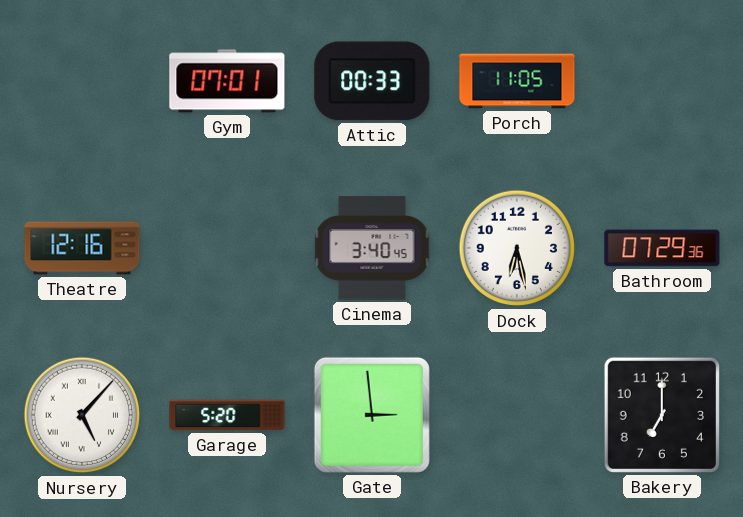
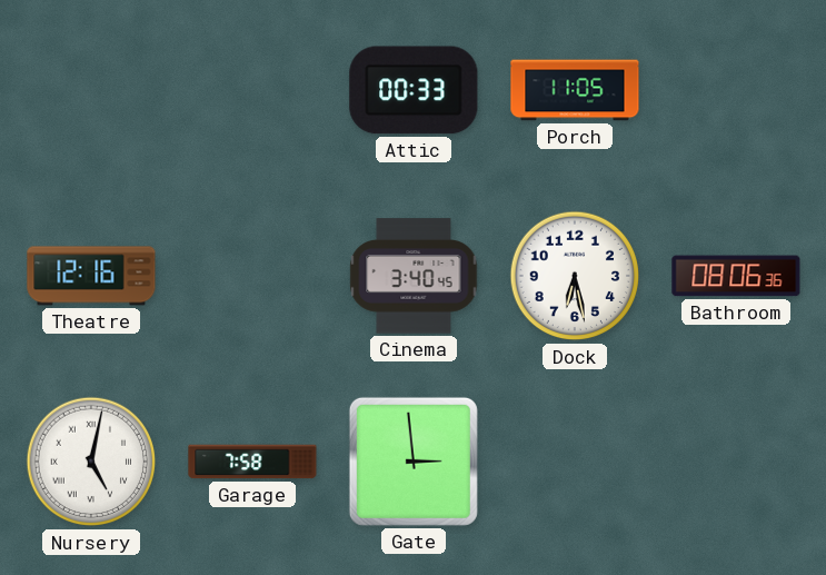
Gym: 07:01 -> none (227, 81)
Bathroom: 07:29 -> 08:06 (736, 276)
Nursery: 5:07 -> 5:02 (91, 462)
Garage: 5:20 -> 7:58 (252, 462)
Bakery: 7:00 -> none (662, 415)
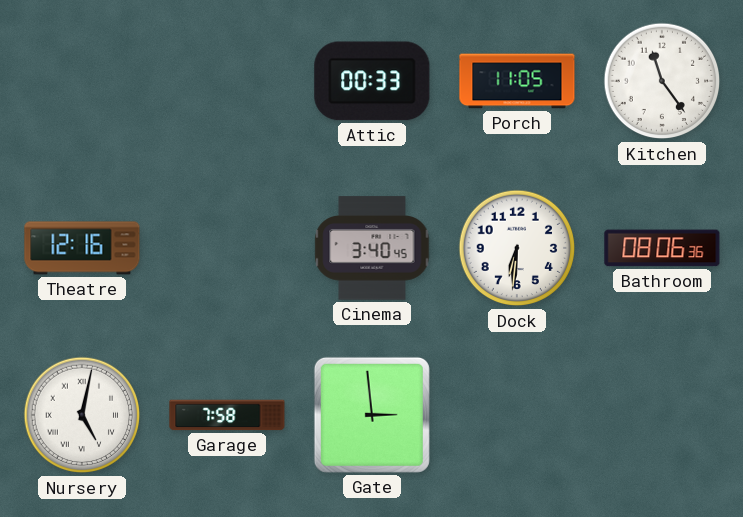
Kitchen: none -> 11:24 (662, 81)
Dock: 6:28 -> 6:31 (517, 248)
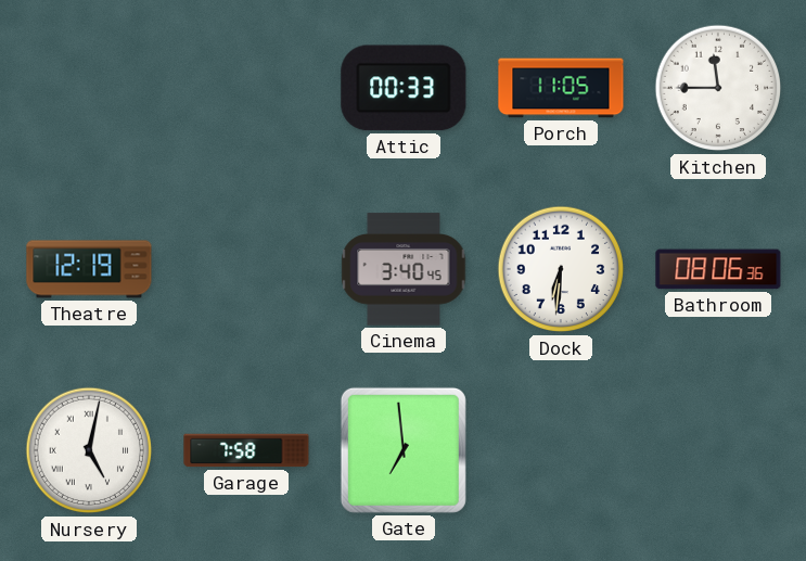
Kitchen: 11:24 -> 11:45 (718, 88)
Theatre: 12:16 -> 12:19 (89, 269)
Gate: 2:59 -> 6:59 (404, 450)
